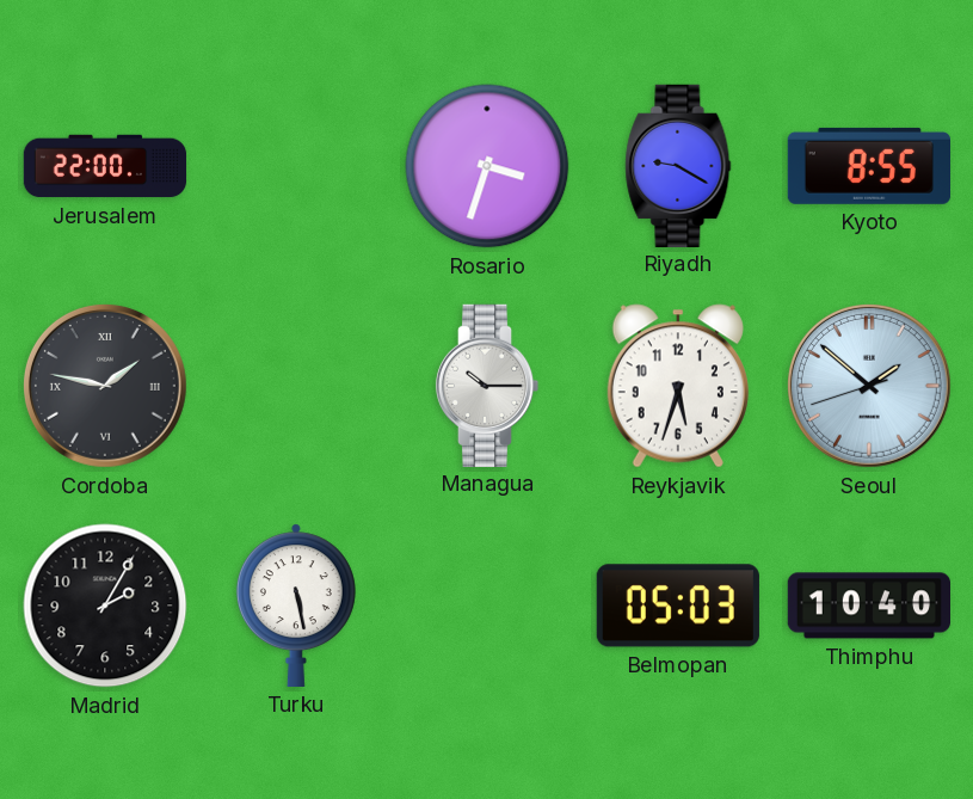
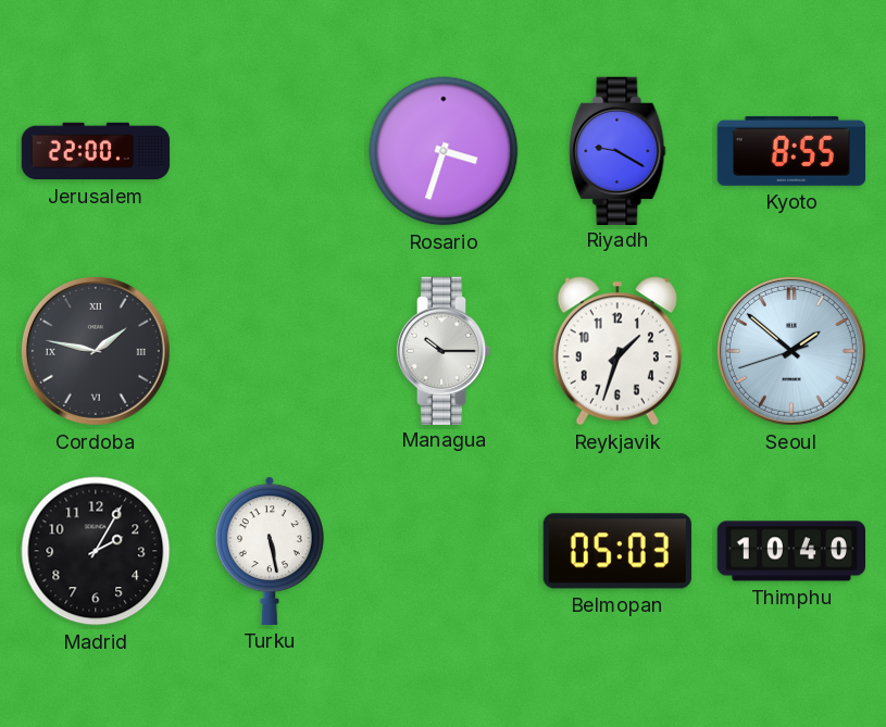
Reykjavik: 5:33 -> 1:33 (617, 351)
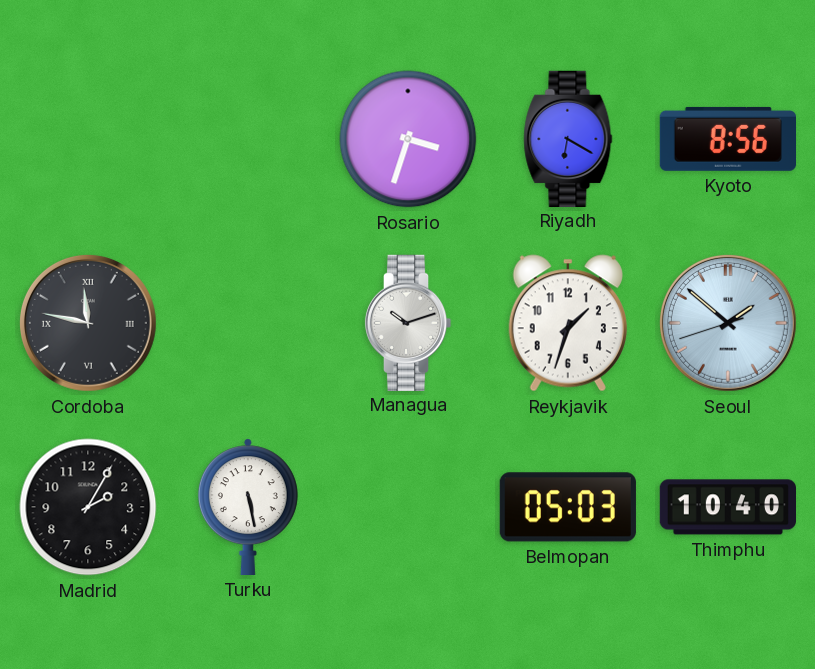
Jerusalem: 22:00 -> none (96, 151)
Riyadh: 9:20 -> 6:20 (568, 138)
Kyoto: 8:55 -> 8:56 (727, 139)
Cordoba: 1:47 -> 11:47 (88, 323)
Managua: 10:15 -> 10:12 (408, 322)
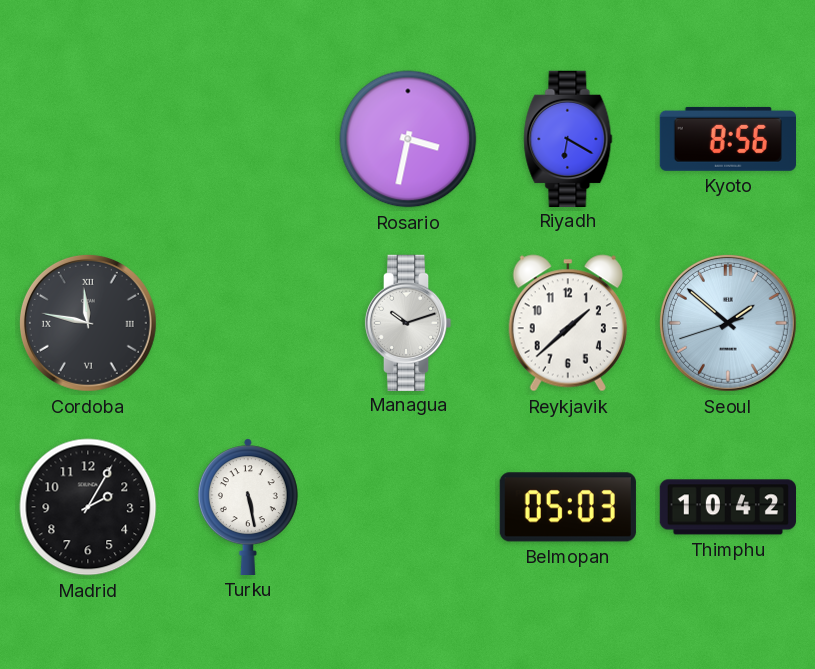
Rosario: 3:33 -> 3:32 (408, 139)
Reykjavik: 1:33 -> 1:38 (568, 323)
Thimphu: 10:40 -> 10:42 (727, 507)
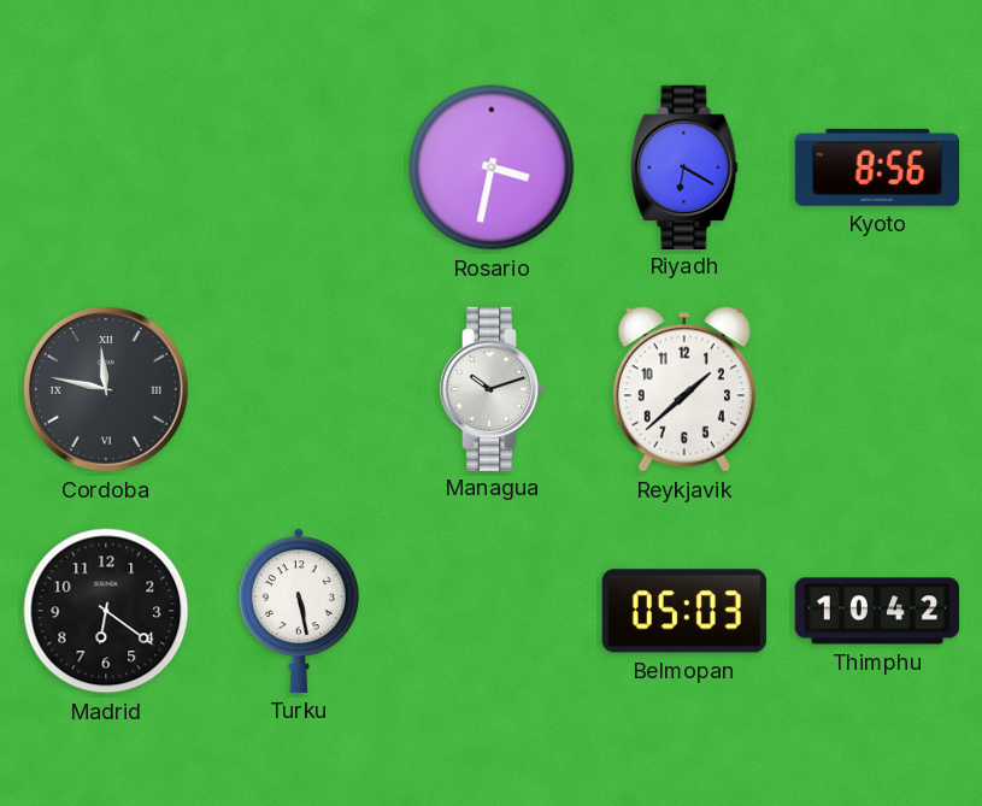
Seoul: 1:51 -> none (728, 323)
Madrid: 2:05 -> 6:21 (106, 611)
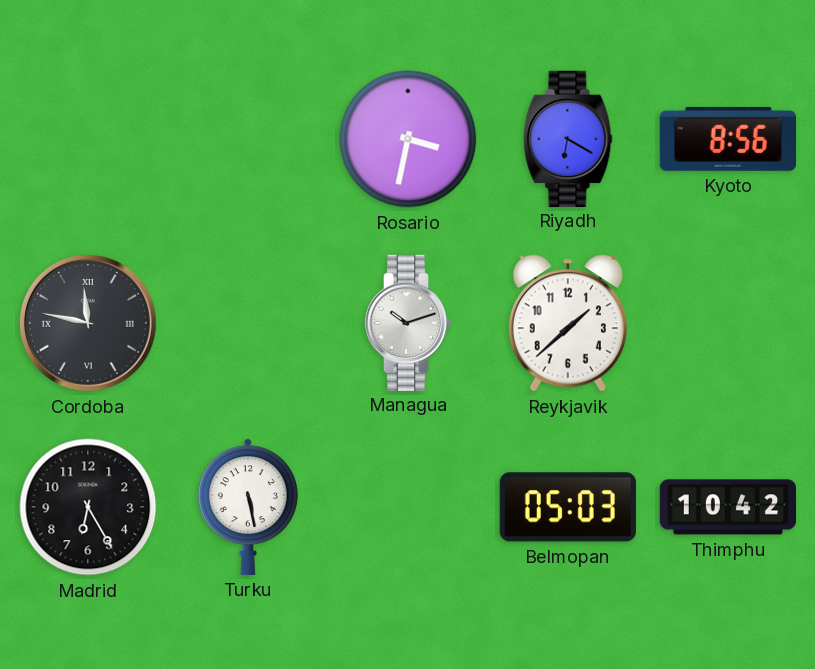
Madrid: 6:21 -> 6:25 (88, 507)
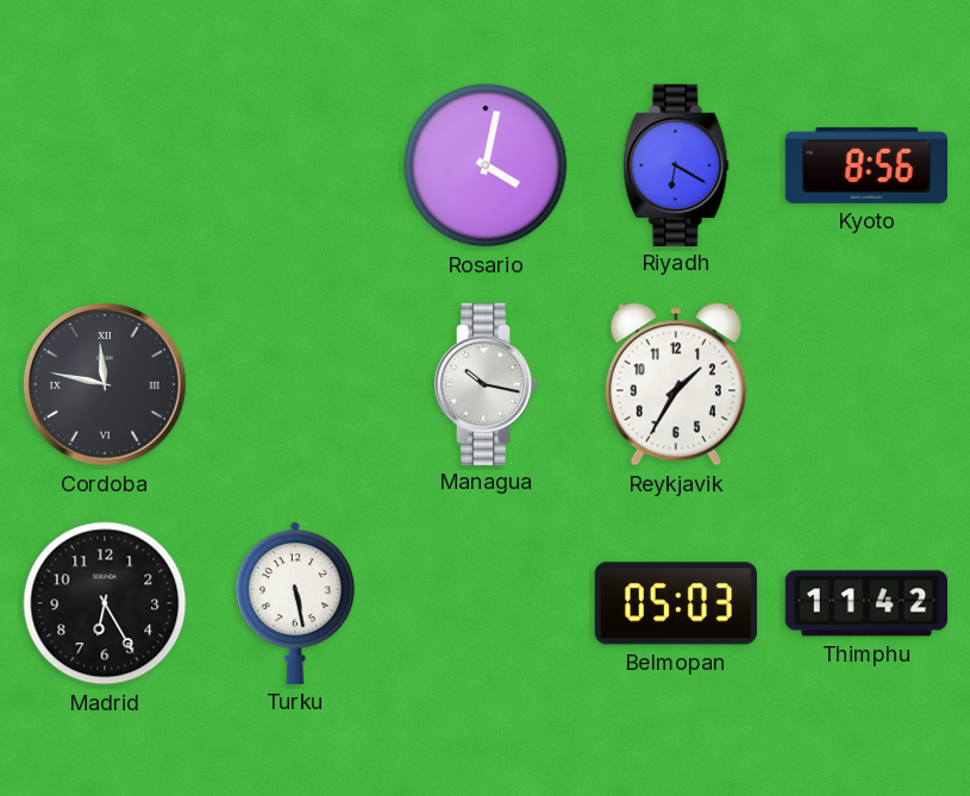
Rosario: 3:32 -> 4:02 (486, 165)
Managua: 10:12 -> 10:17 (486, 383)
Reykjavik: 1:38 -> 1:35 (676, 384)
Thimphu: 10:42 -> 11:42 (865, 603)
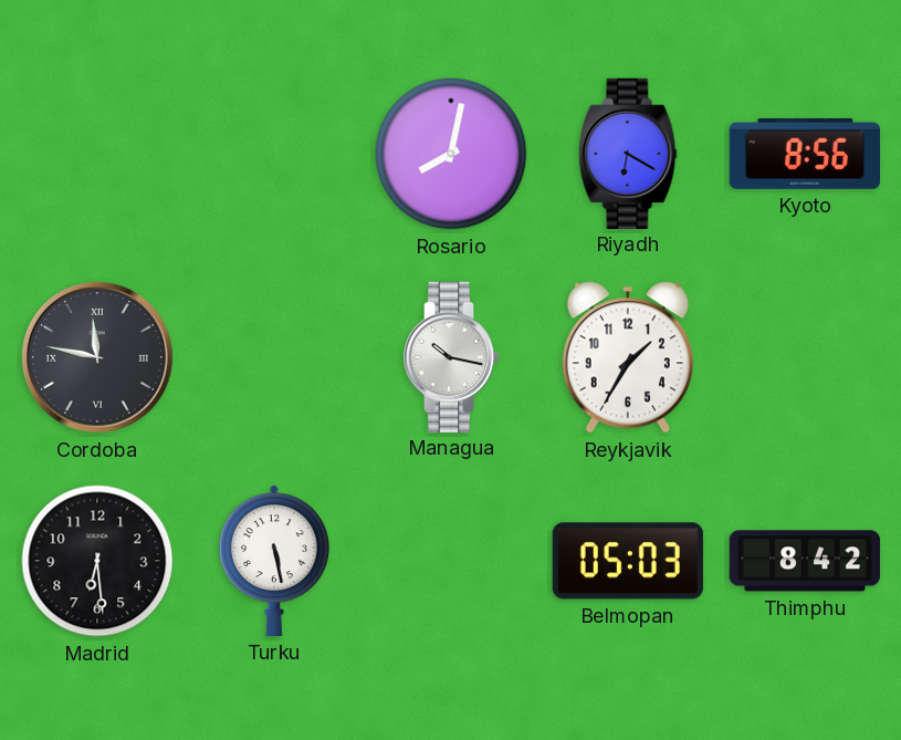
Rosario: 4:02 -> 8:02 (451, 154)
Madrid: 6:25 -> 6:29 (97, 561)
Thimphu: 11:42 -> 8:42 (804, 561)
